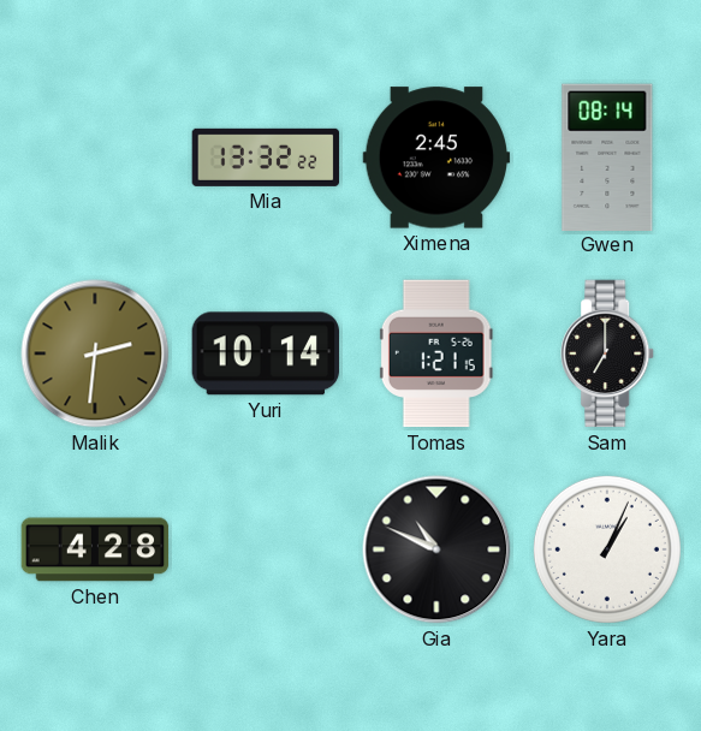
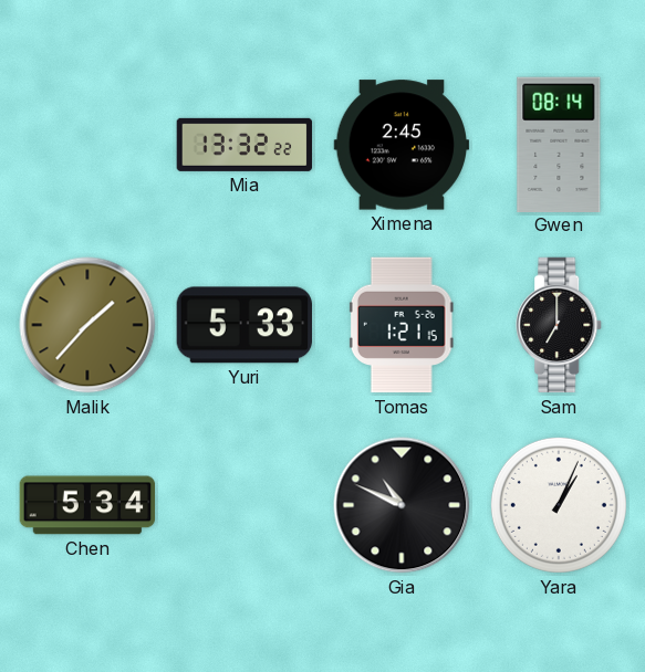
Malik: 2:31 -> 1:37 (87, 325)
Yuri: 10:14 -> 5:33 (243, 325)
Chen: 4:28 -> 5:34 (87, 505)
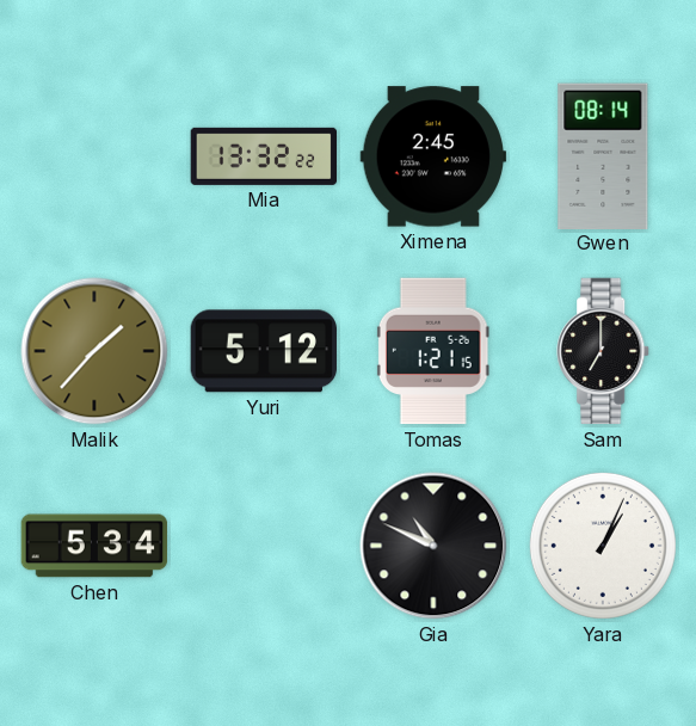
Yuri: 5:33 -> 5:12 (263, 351)
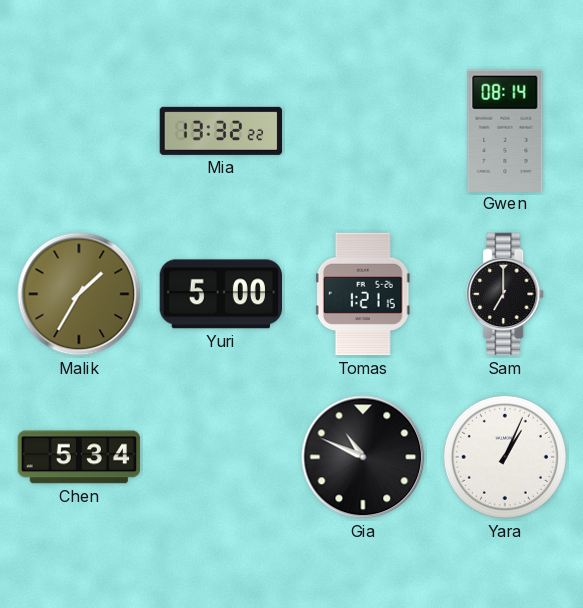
Ximena: 2:45 -> none (433, 156)
Malik: 1:37 -> 1:35 (79, 294)
Yuri: 5:12 -> 5:00 (220, 294)
